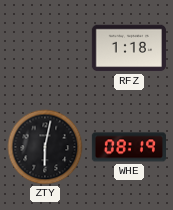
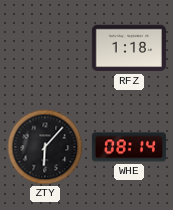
ZTY: 6:02 -> 6:07 (45, 147)
WHE: 08:19 -> 08:14 (128, 147)
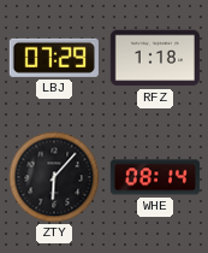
LBJ: none -> 07:29 (54, 58)
